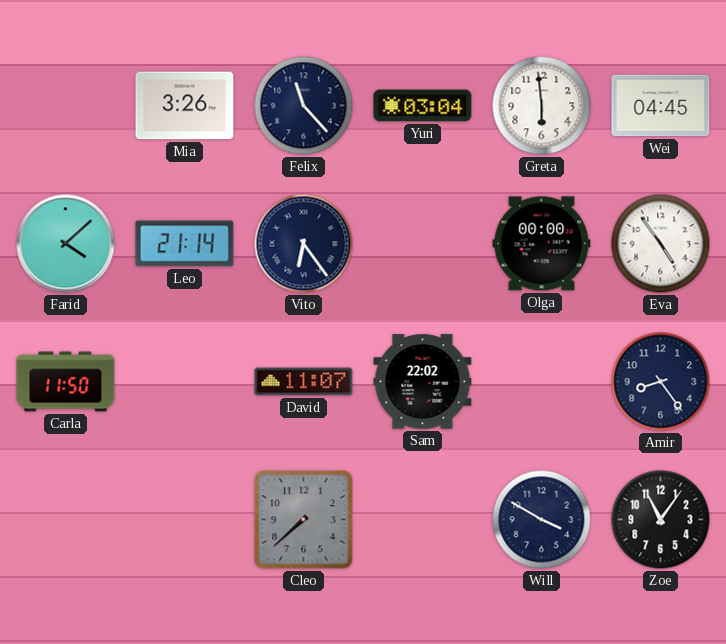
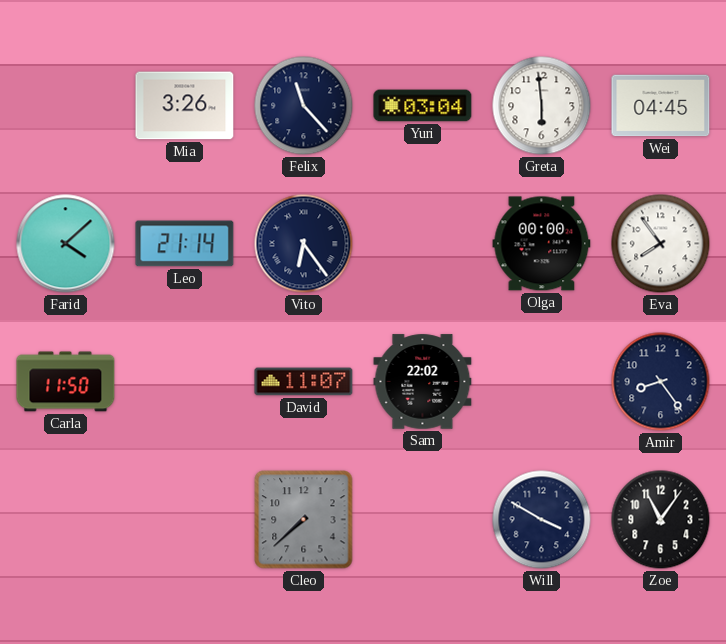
Eva: 4:54 -> 7:54 (661, 244)
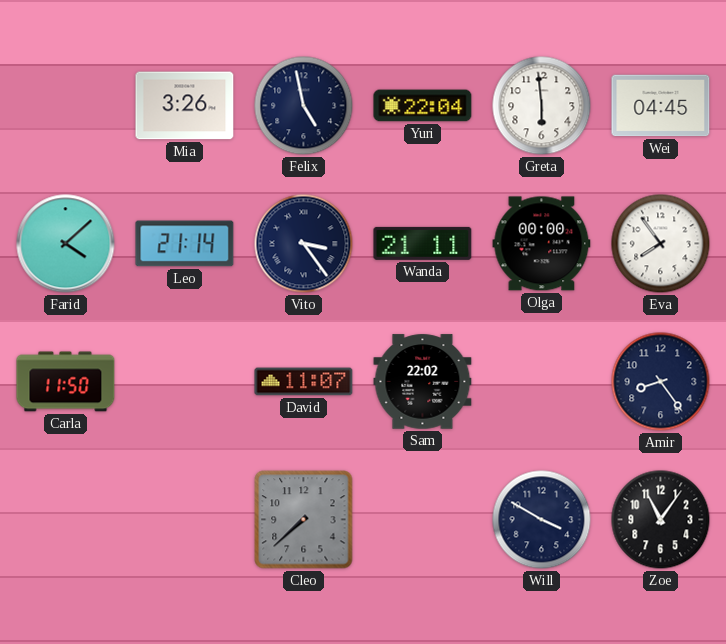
Felix: 11:23 -> 4:58 (304, 106)
Yuri: 03:04 -> 22:04 (423, 106)
Vito: 6:24 -> 3:24 (304, 244)
Wanda: none -> 21:11 (423, 243)
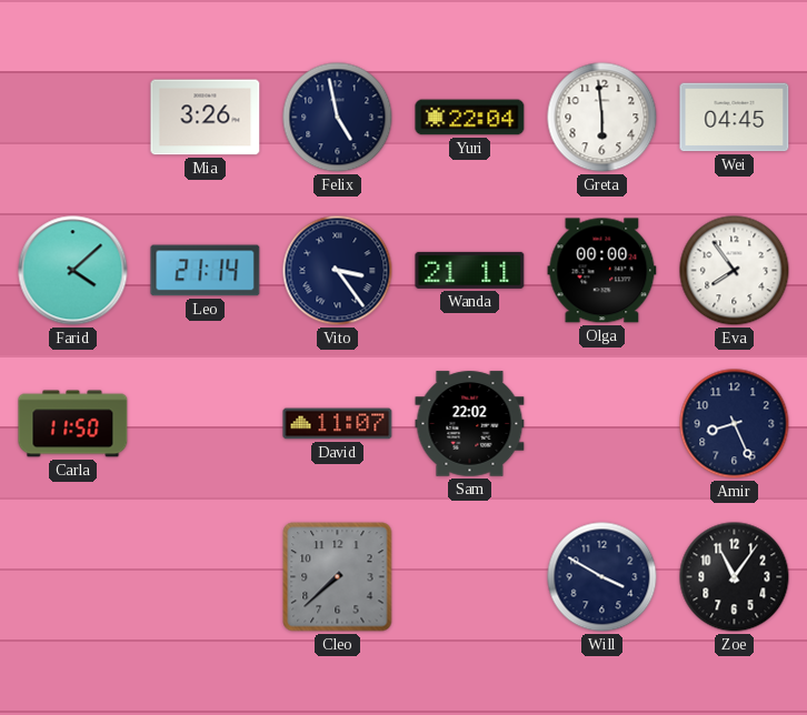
Amir: 8:24 -> 8:26 (735, 424)
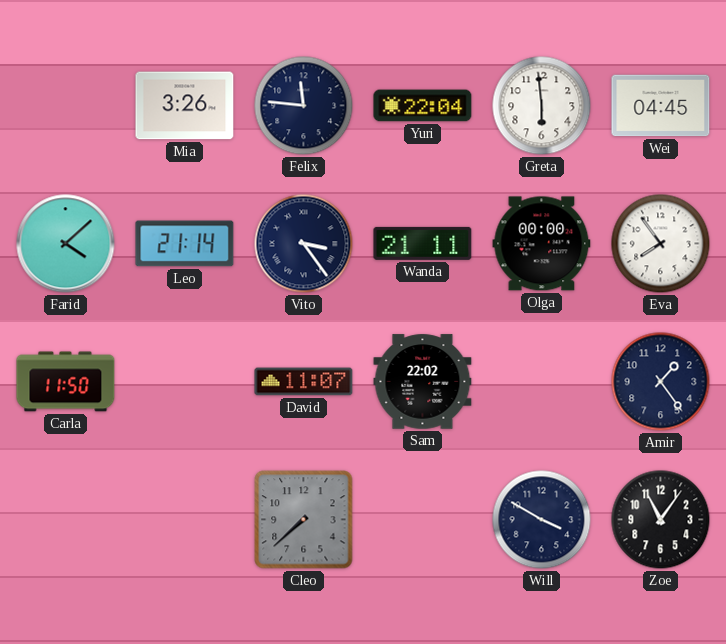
Felix: 4:58 -> 11:46 (304, 106)
Amir: 8:26 -> 1:24 (661, 382)
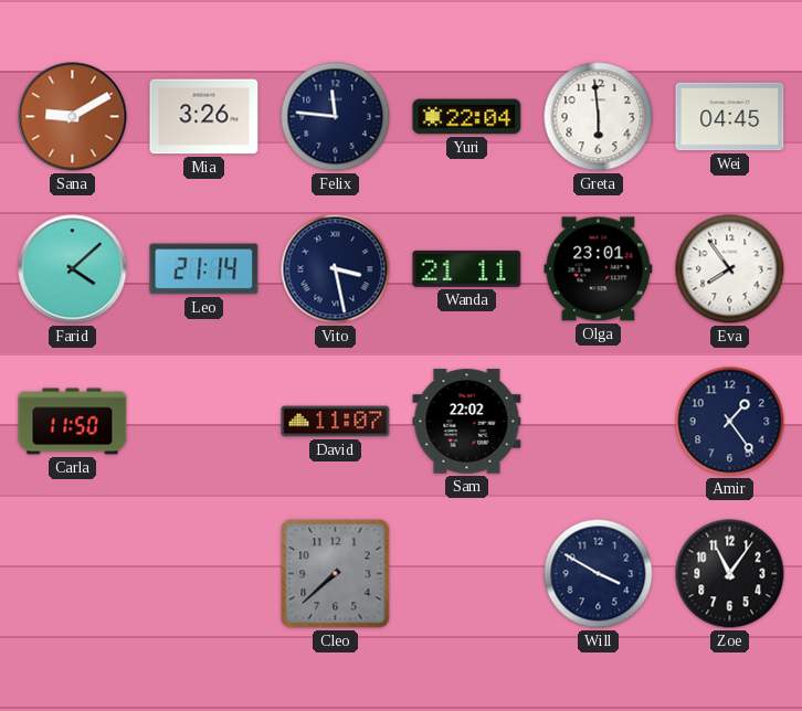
Sana: none -> 9:10 (73, 117)
Vito: 3:24 -> 3:28 (336, 269)
Olga: 00:00 -> 23:01 (599, 269)
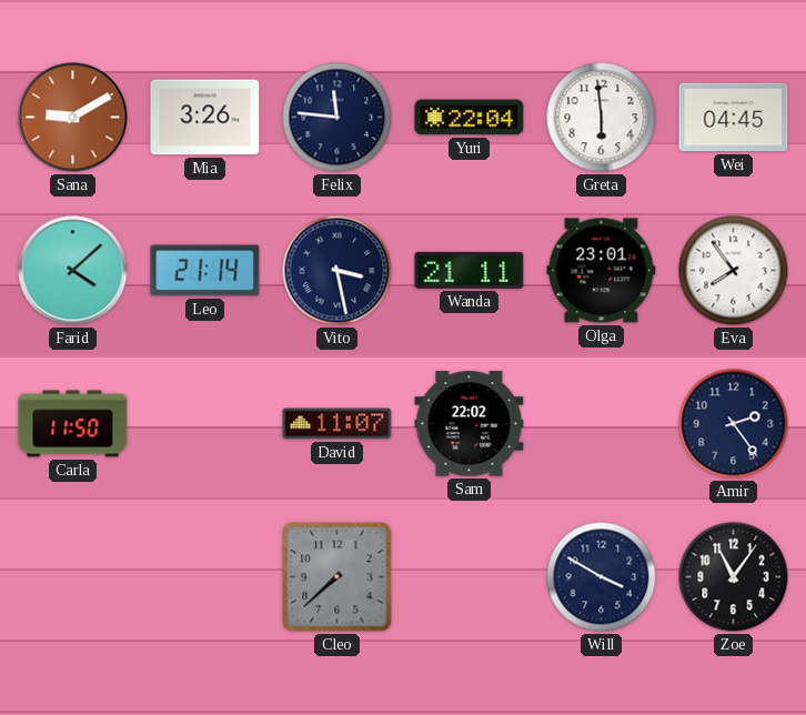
Amir: 1:24 -> 2:24 (734, 424)
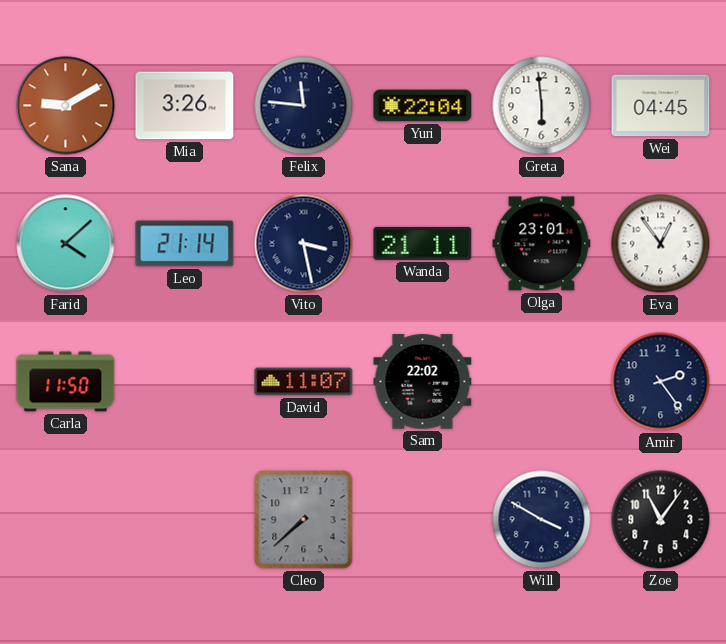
Eva: 7:54 -> 12:54 (661, 244)
